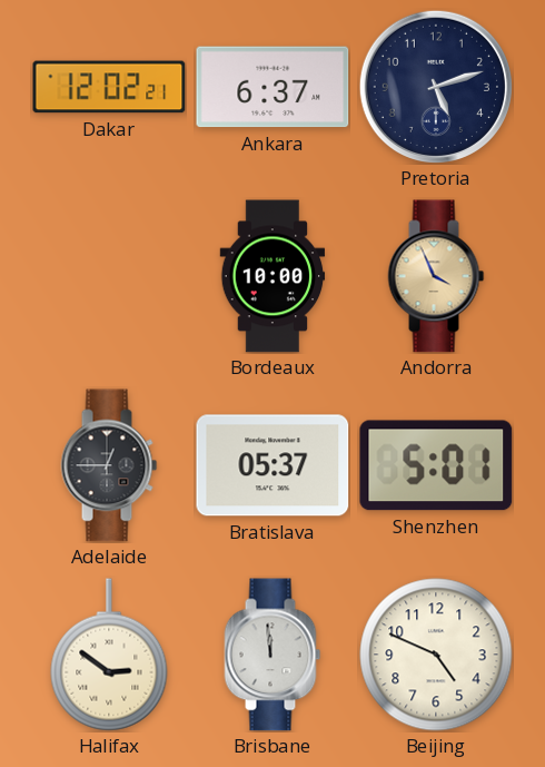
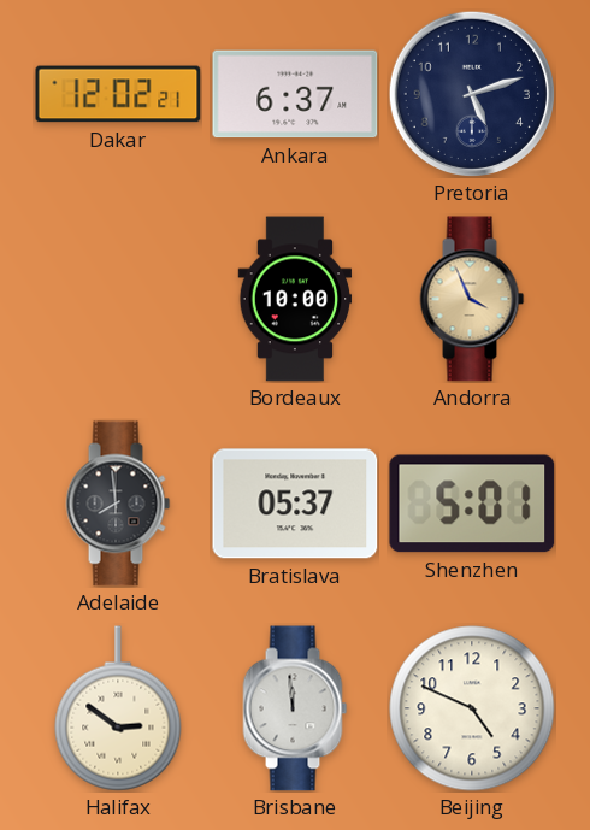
Adelaide: 12:45 -> 7:59 (118, 504)
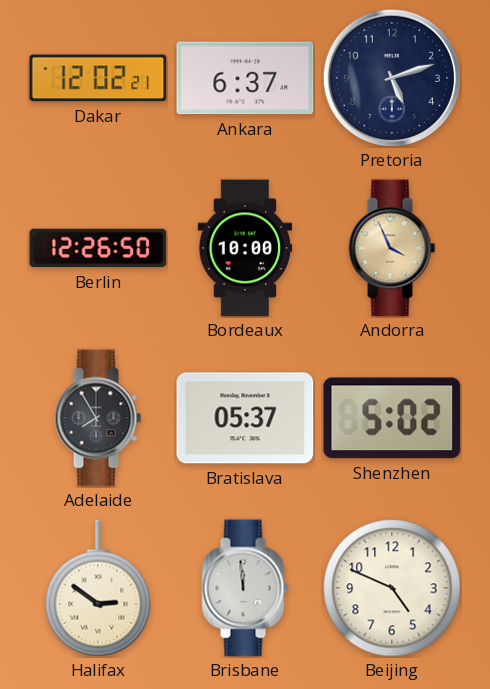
Berlin: none -> 12:26 (98, 248)
Adelaide: 7:59 -> 7:55 (98, 418)
Shenzhen: 5:01 -> 5:02 (392, 418)
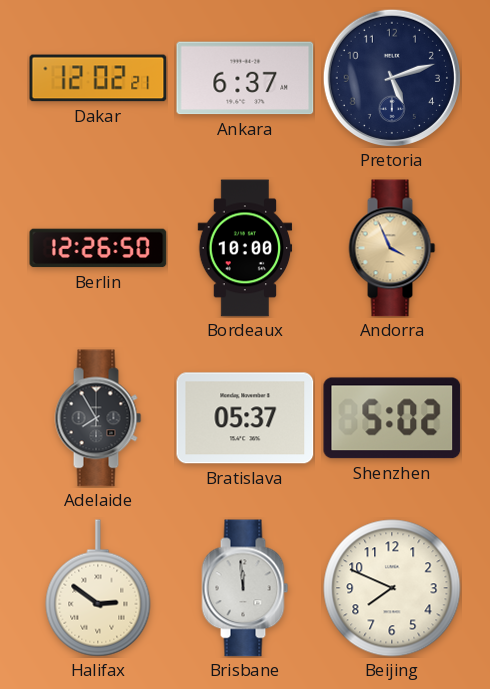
Beijing: 4:49 -> 7:49 (392, 588)
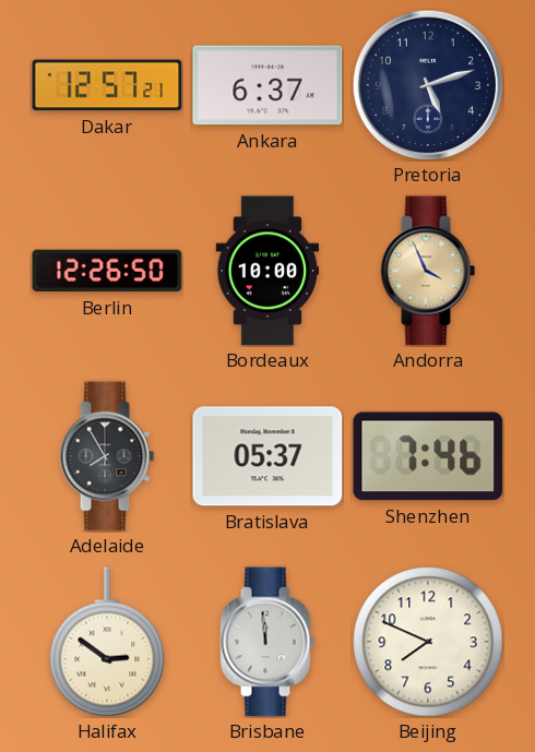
Dakar: 12:02 -> 12:57 (107, 85)
Shenzhen: 5:02 -> 7:46 (428, 456)
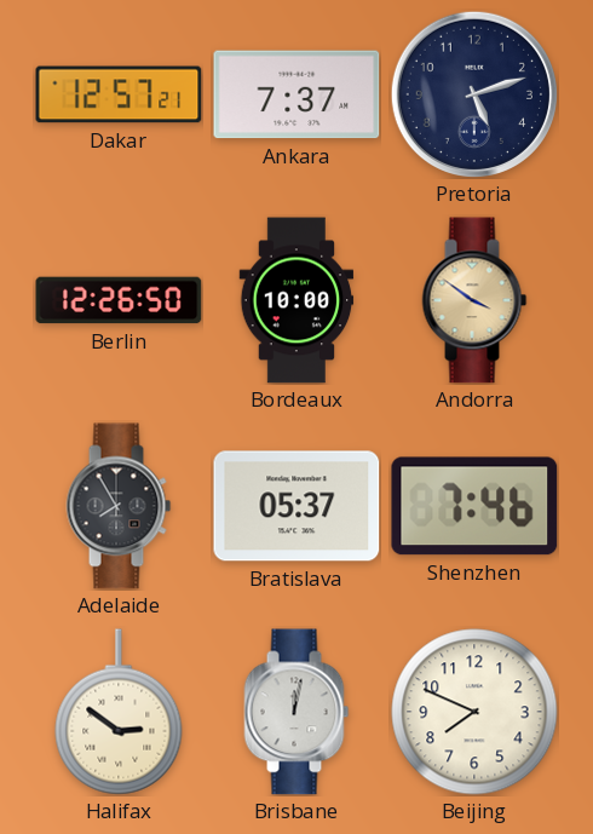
Ankara: 6:37 -> 7:37 (296, 94)
Andorra: 3:56 -> 3:51 (474, 300)
Brisbane: 11:59 -> 12:02 (296, 712)
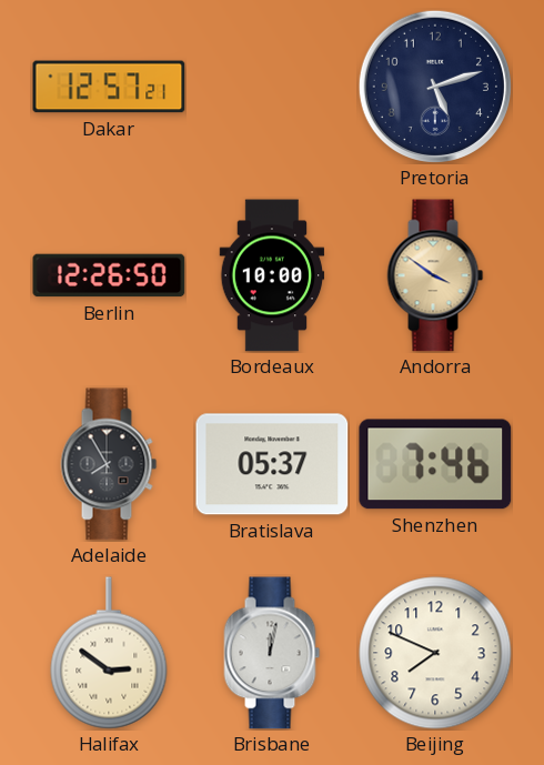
Ankara: 7:37 -> none (296, 94)
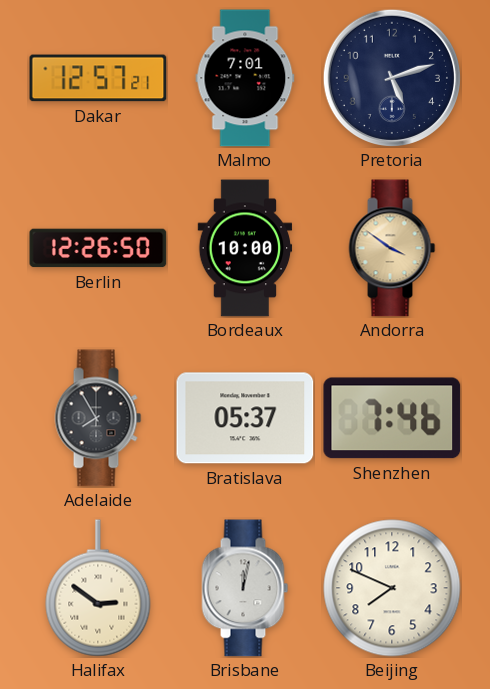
Malmo: none -> 7:01 (245, 78)
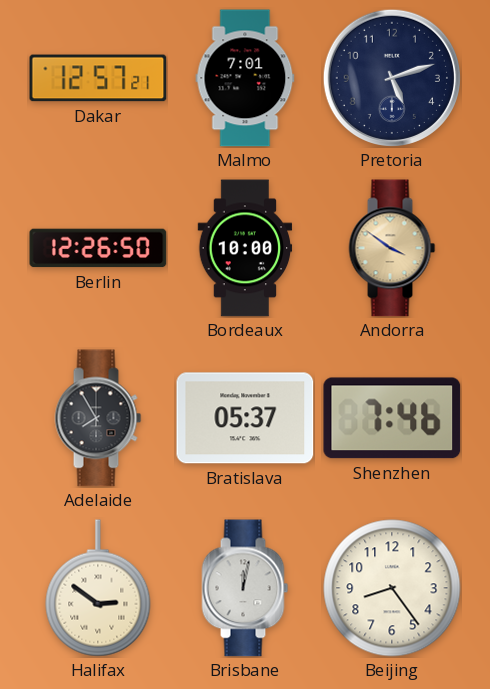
Beijing: 7:49 -> 8:24 (392, 588)
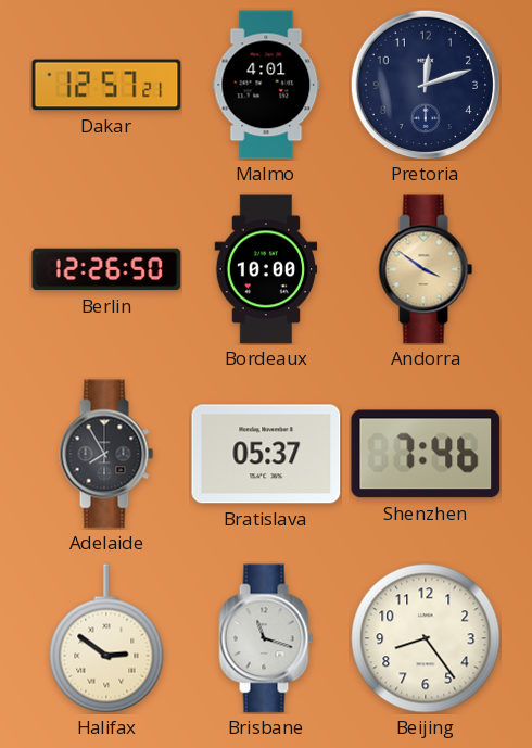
Malmo: 7:01 -> 4:01 (266, 85)
Pretoria: 5:12 -> 12:12 (426, 85)
Brisbane: 12:02 -> 11:18 (266, 638)
